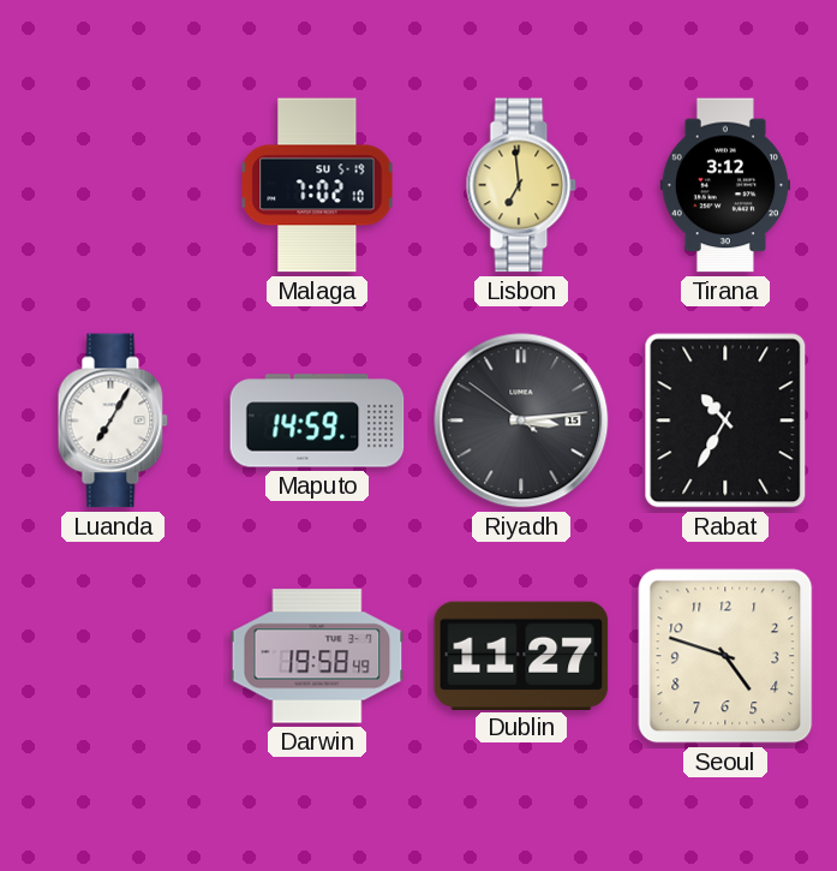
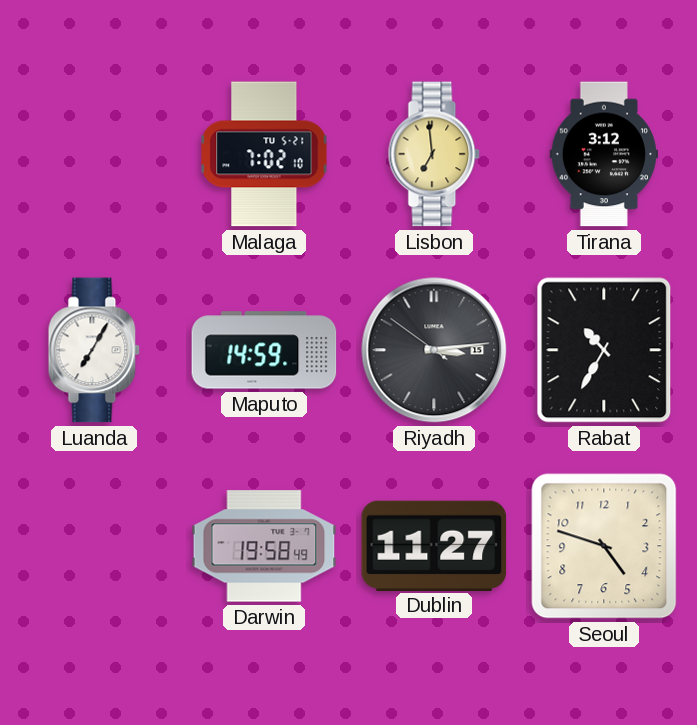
Malaga date: SU 5-19 -> TU 5-21 (264, 154)
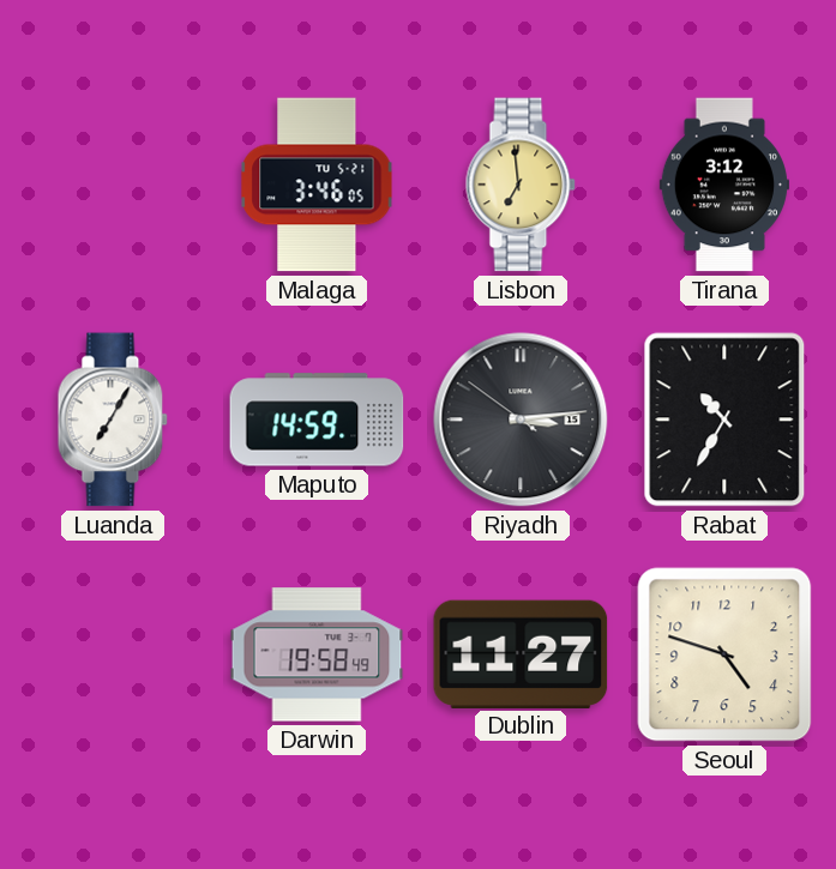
Malaga: 7:02 -> 3:46 (317, 185)
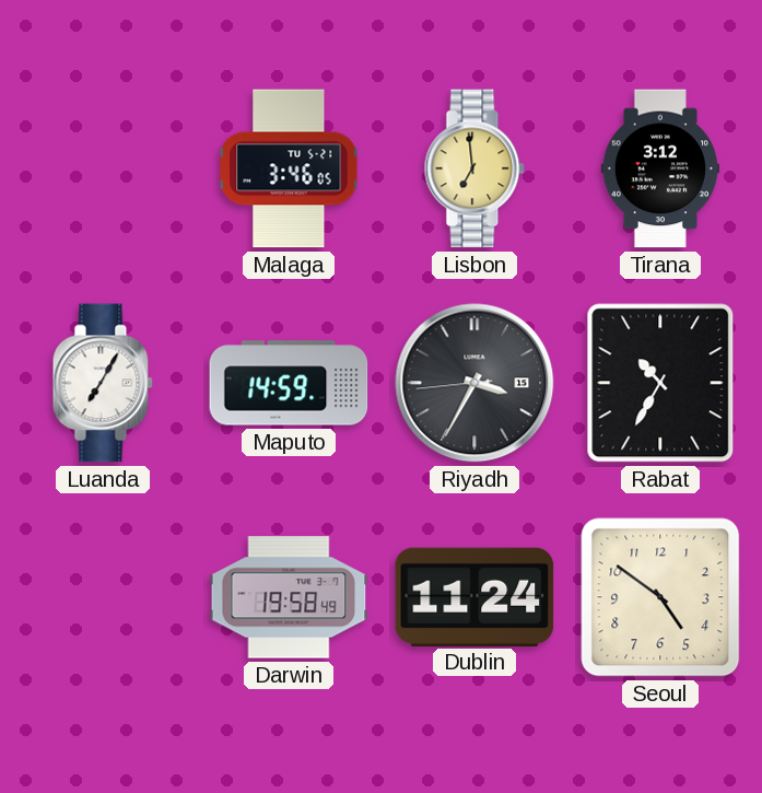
Riyadh: 3:13 -> 3:34 (474, 383)
Dublin: 11:27 -> 11:24 (474, 596)
Seoul: 4:48 -> 4:51 (660, 597)
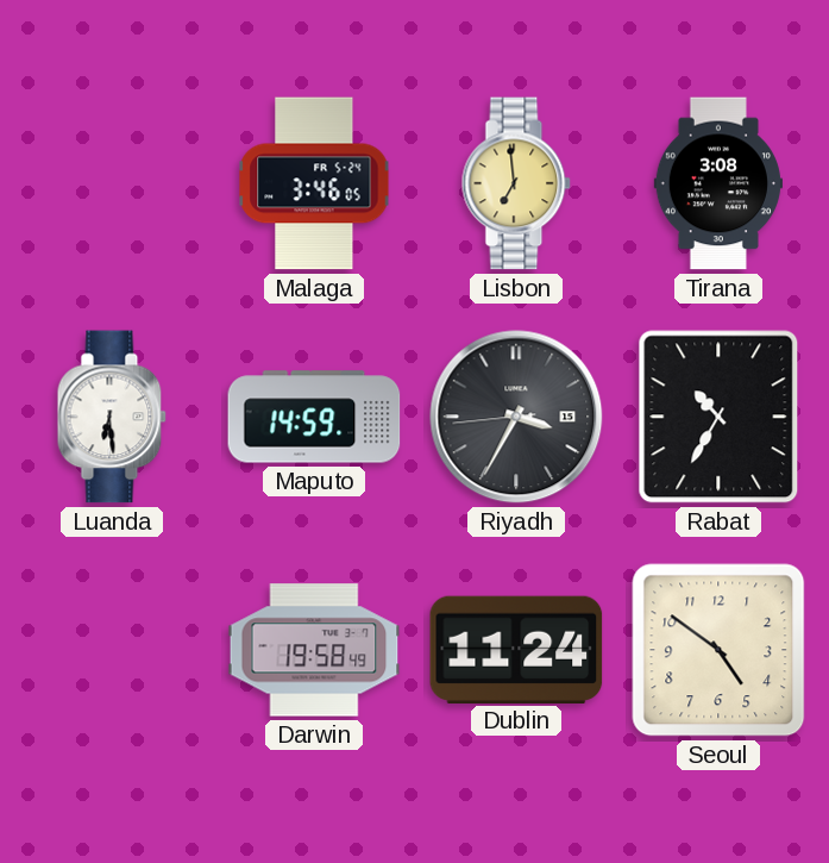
Malaga date: TU 5-21 -> FR 5-24 (314, 183)
Tirana: 3:12 -> 3:08 (718, 183)
Luanda: 7:05 -> 6:29 (112, 417)
